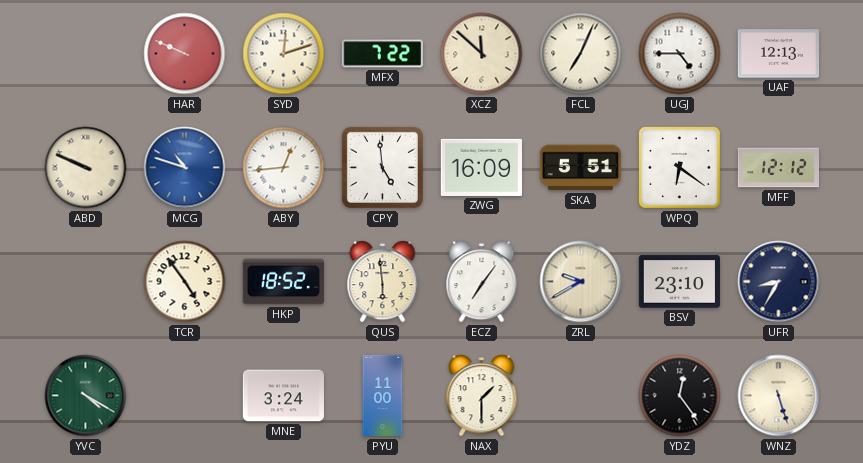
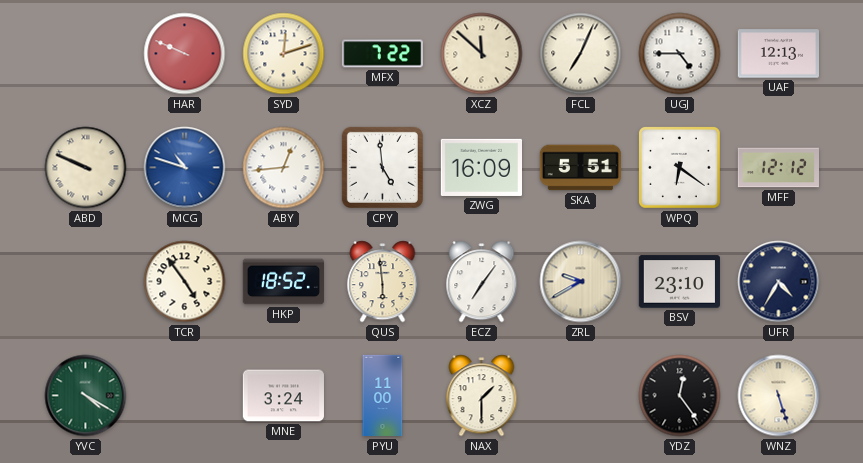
UFR: 8:35 -> 4:35 (779, 282)
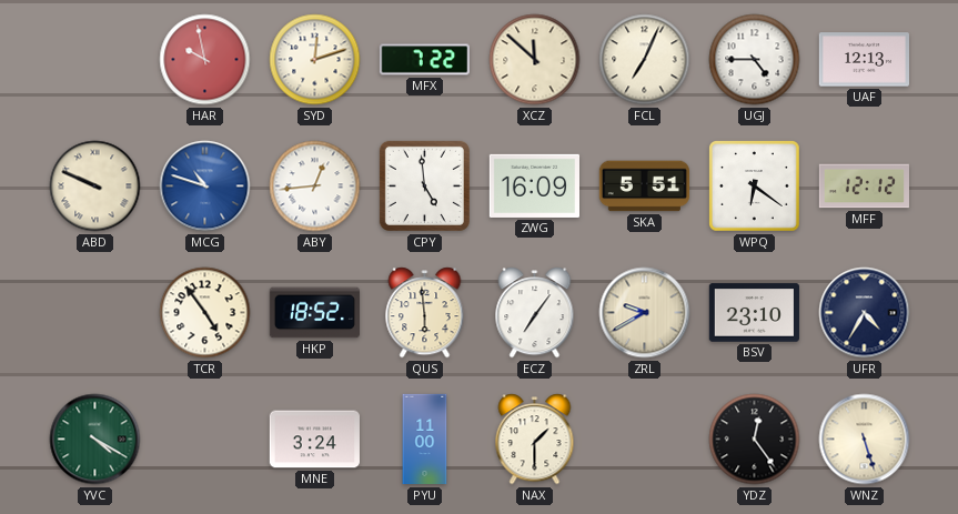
HAR: 9:49 -> 9:58 (205, 60)
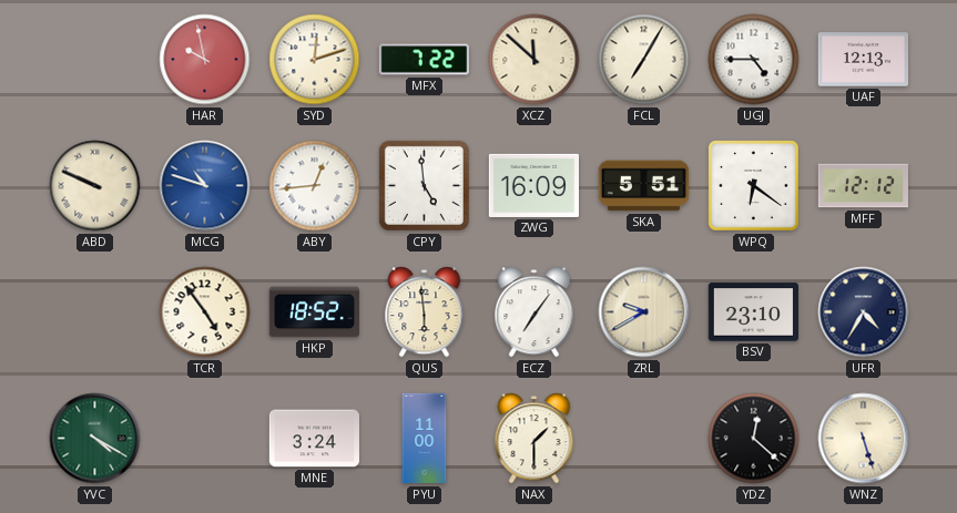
FCL: 7:04 -> 7:05 (644, 60)
YDZ: 12:24 -> 12:22 (754, 439)
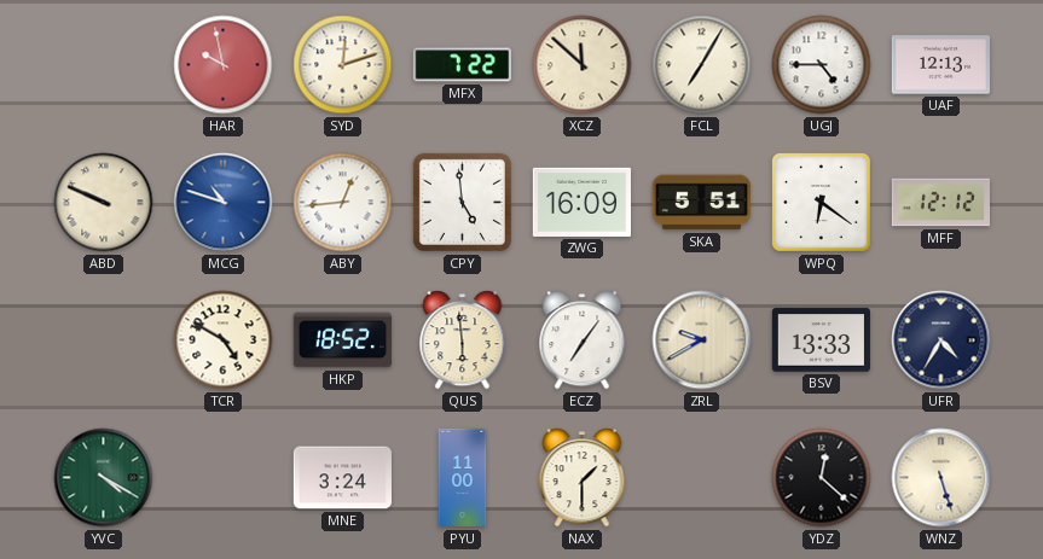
TCR: 4:54 -> 4:50 (224, 340)
BSV: 23:10 -> 13:33 (821, 340)
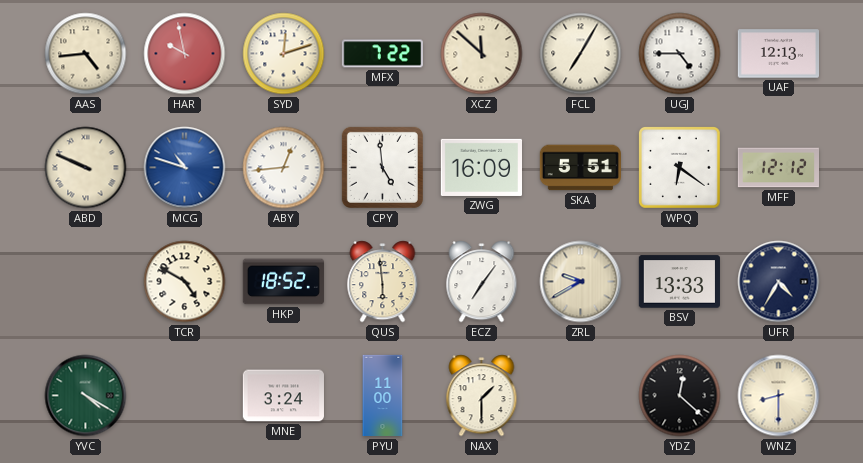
AAS: none -> 4:44 (86, 54)
WNZ: 5:27 -> 8:30 (779, 396)
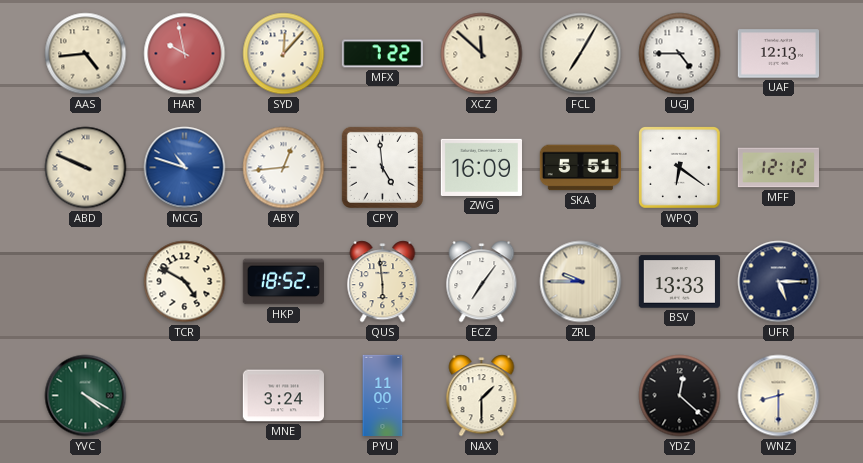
SYD: 12:12 -> 12:07 (284, 54)
ZRL: 9:40 -> 9:45 (581, 282)
UFR: 4:35 -> 5:15 (779, 282)
